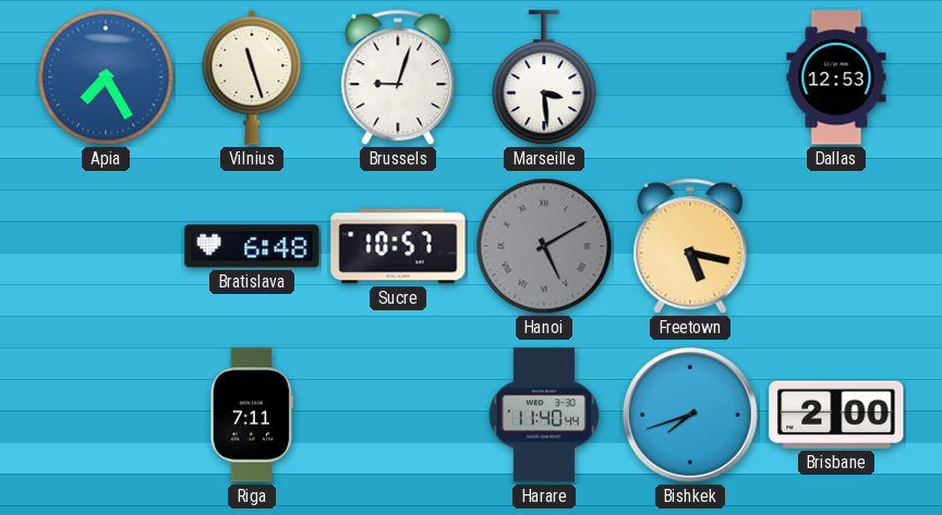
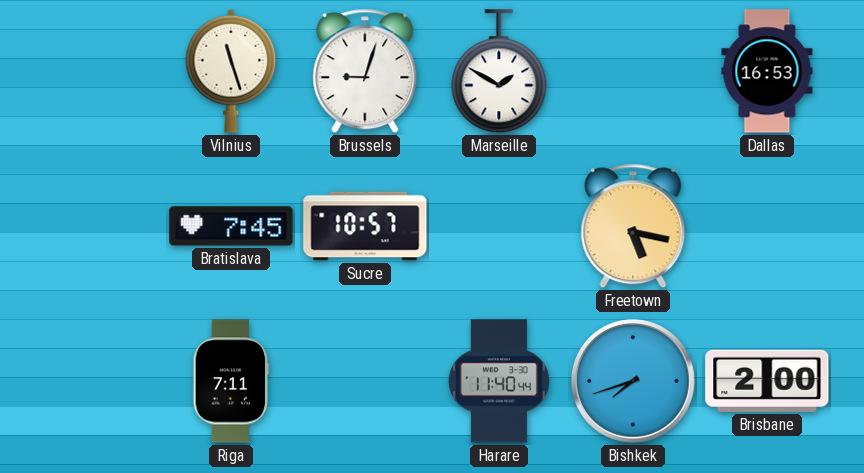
Apia: 7:25 -> none (106, 77)
Marseille: 3:29 -> 1:50 (499, 72)
Dallas: 12:53 -> 16:53 (767, 71)
Bratislava: 6:48 -> 7:45 (231, 226)
Hanoi: 5:10 -> none (544, 246)
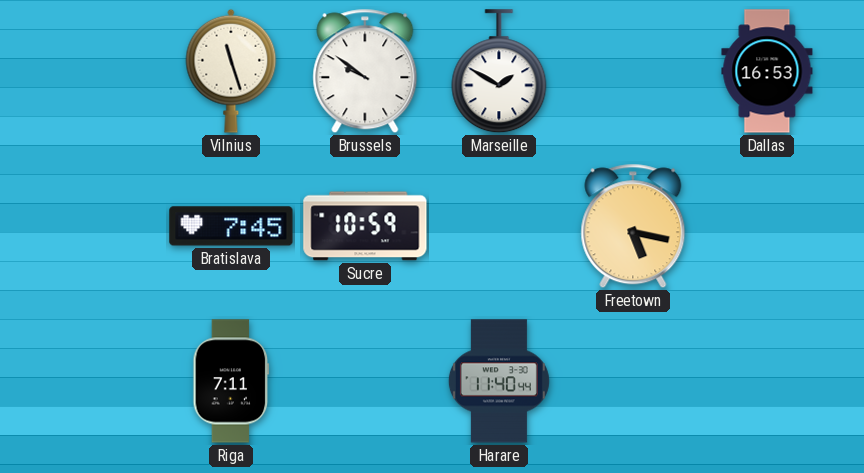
Brussels: 9:03 -> 9:51 (365, 71)
Sucre: 10:57 -> 10:59 (365, 226)
Bishkek: 7:42 -> none (634, 382)
Brisbane: 2:00 -> none (767, 381)
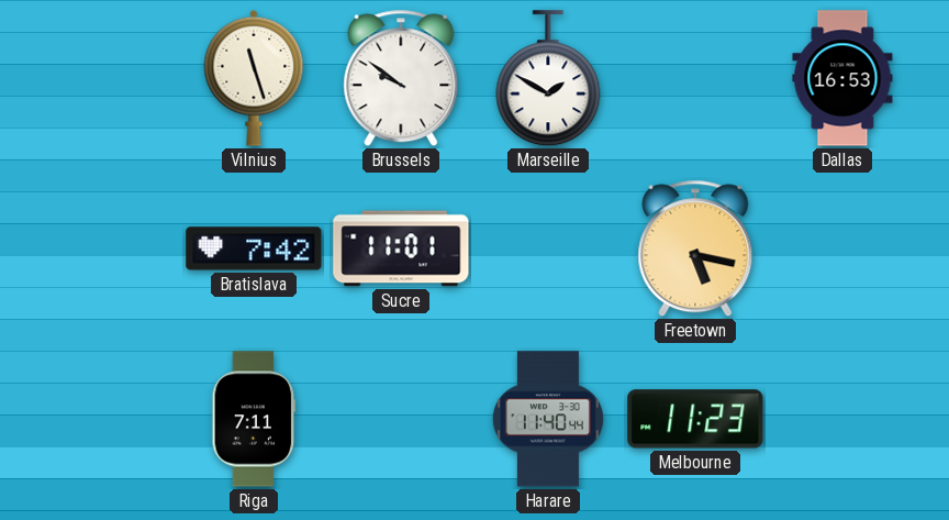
Bratislava: 7:45 -> 7:42 (254, 248)
Sucre: 10:59 -> 11:01 (401, 248)
Melbourne: none -> 11:23 (695, 419)
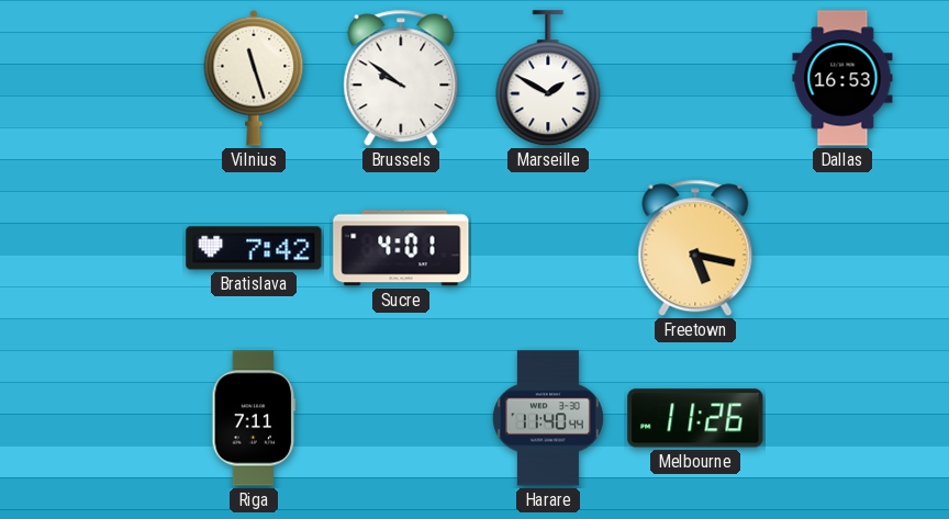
Sucre: 11:01 -> 4:01 (401, 248)
Melbourne: 11:23 -> 11:26 (695, 418)
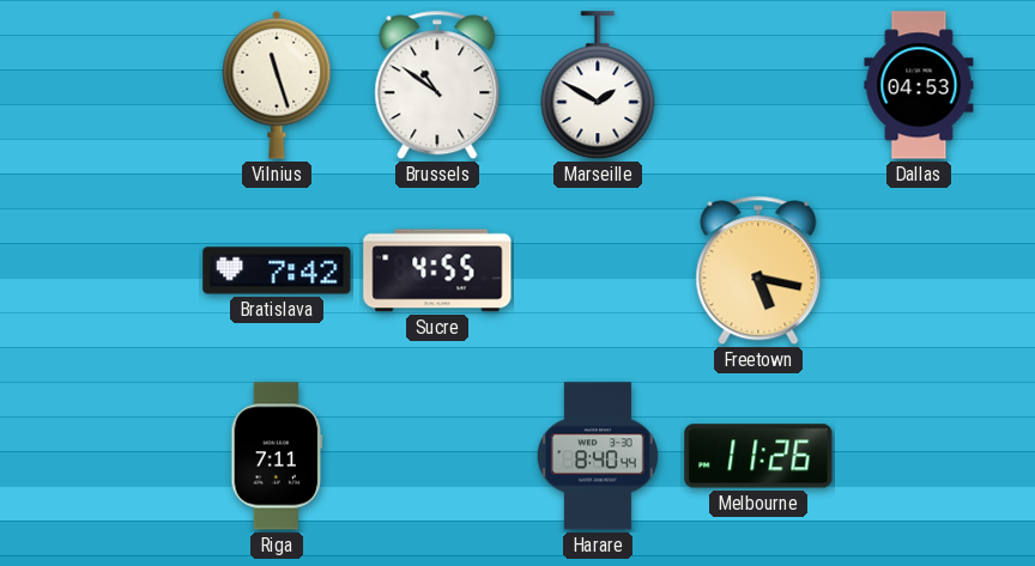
Brussels: 9:51 -> 10:51 (437, 85)
Dallas: 16:53 -> 04:53 (919, 85)
Sucre: 4:01 -> 4:55 (437, 270)
Harare: 11:40 -> 8:40 (598, 456)
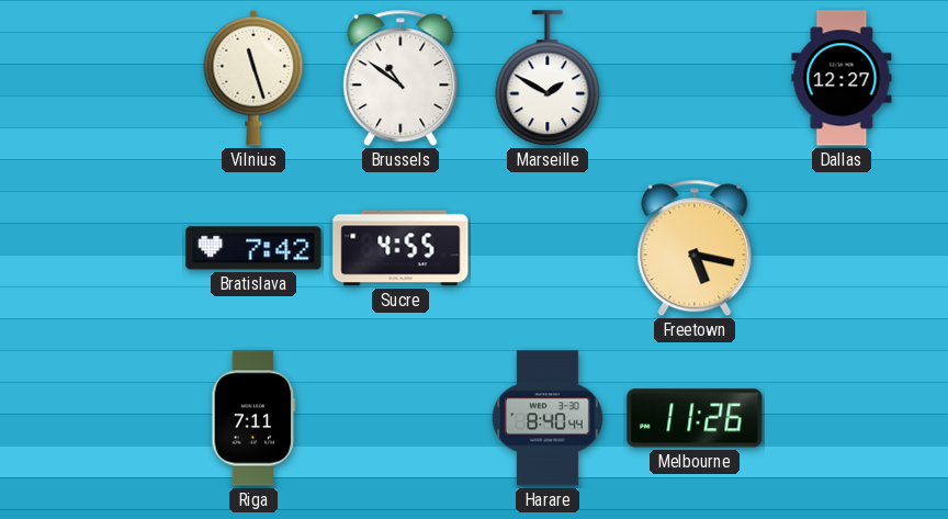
Dallas: 04:53 -> 12:27 (842, 78)
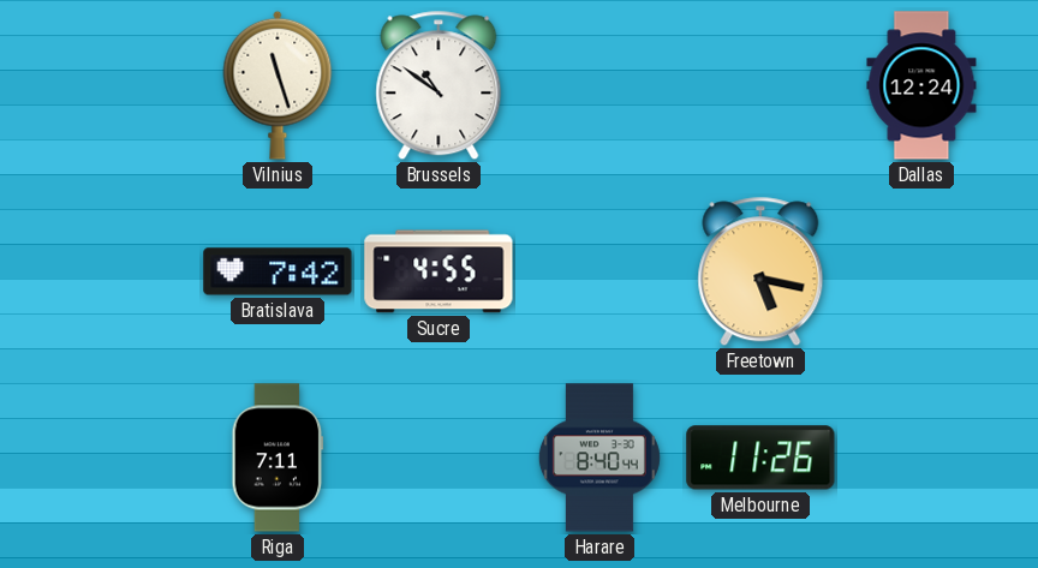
Marseille: 1:50 -> none (548, 79)
Dallas: 12:27 -> 12:24 (921, 85)
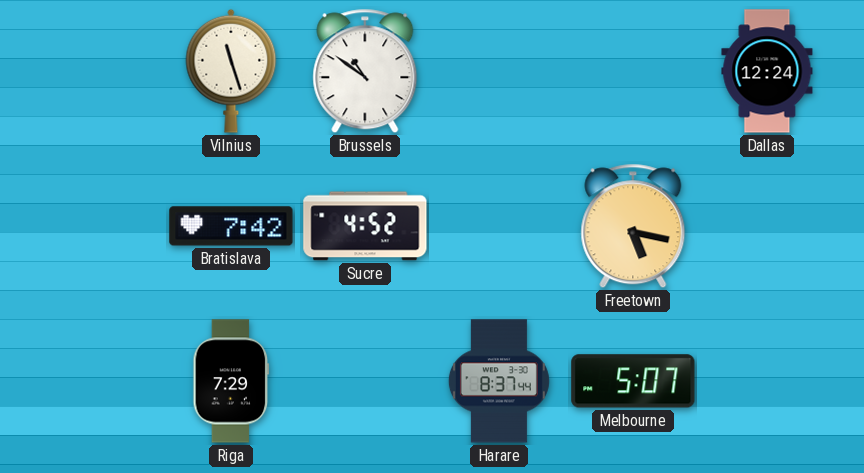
Sucre: 4:55 -> 4:52 (365, 226)
Riga: 7:11 -> 7:29 (231, 381)
Harare: 8:40 -> 8:37 (499, 381)
Melbourne: 11:26 -> 5:07 (633, 381)
